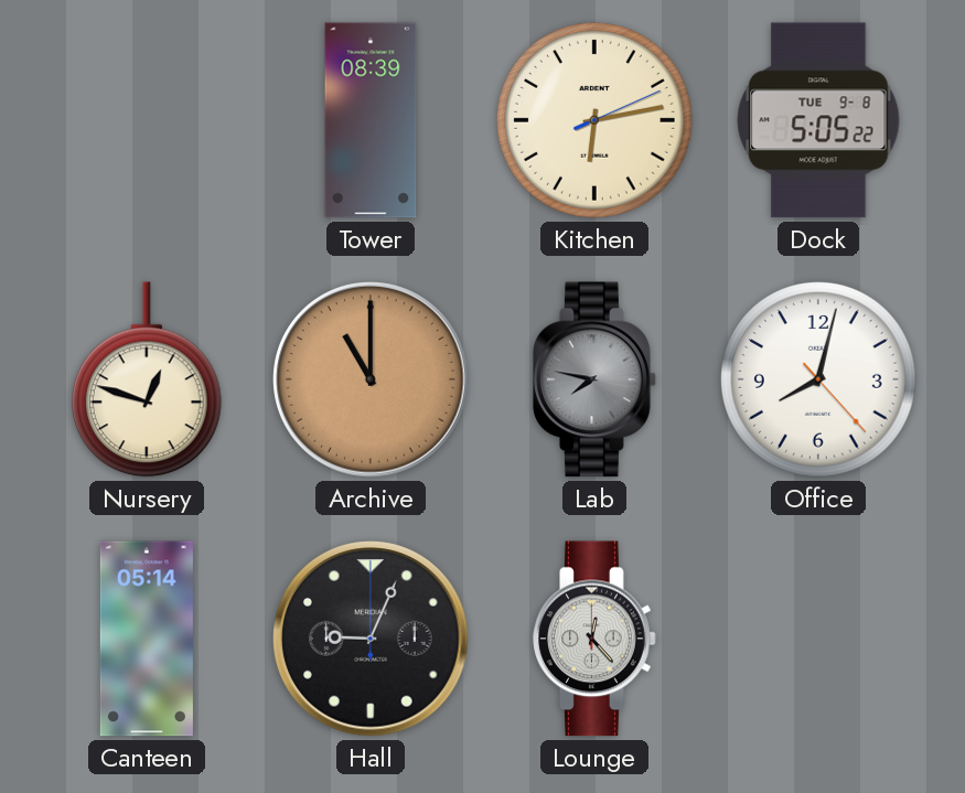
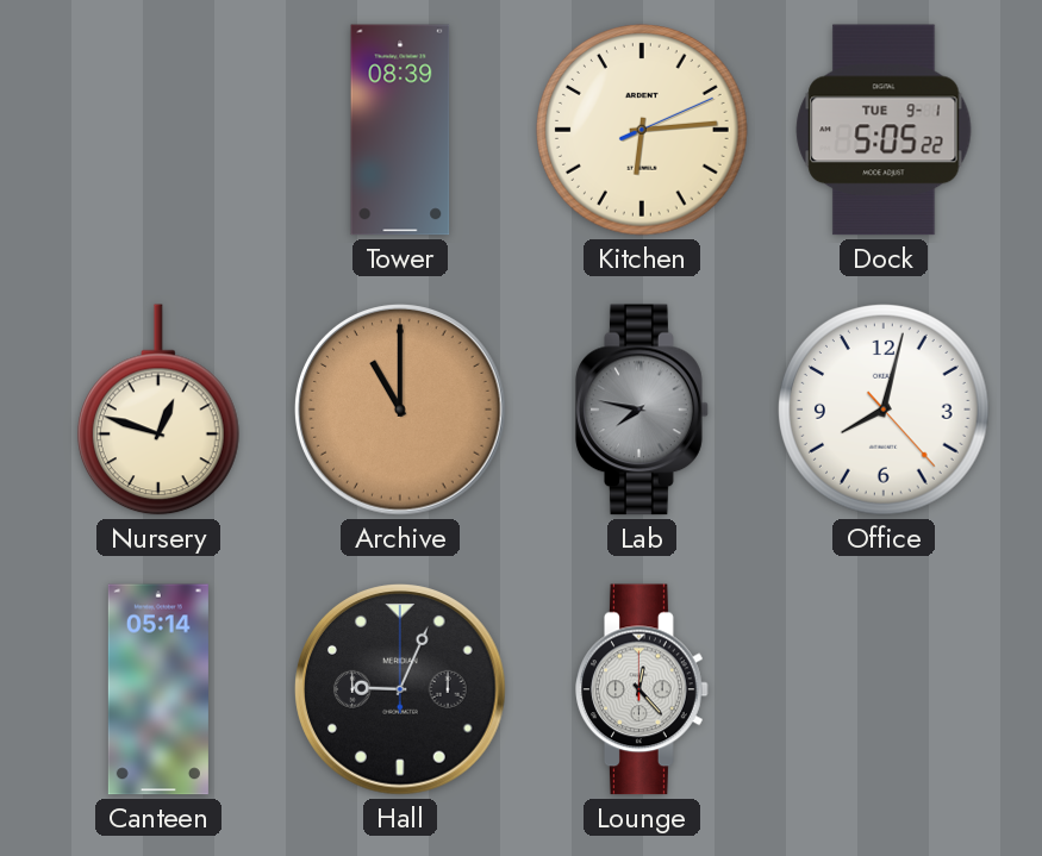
Kitchen: 6:13 -> 6:14 (642, 130)
Dock date: TUE 9-8 -> TUE 9-1 (884, 130)
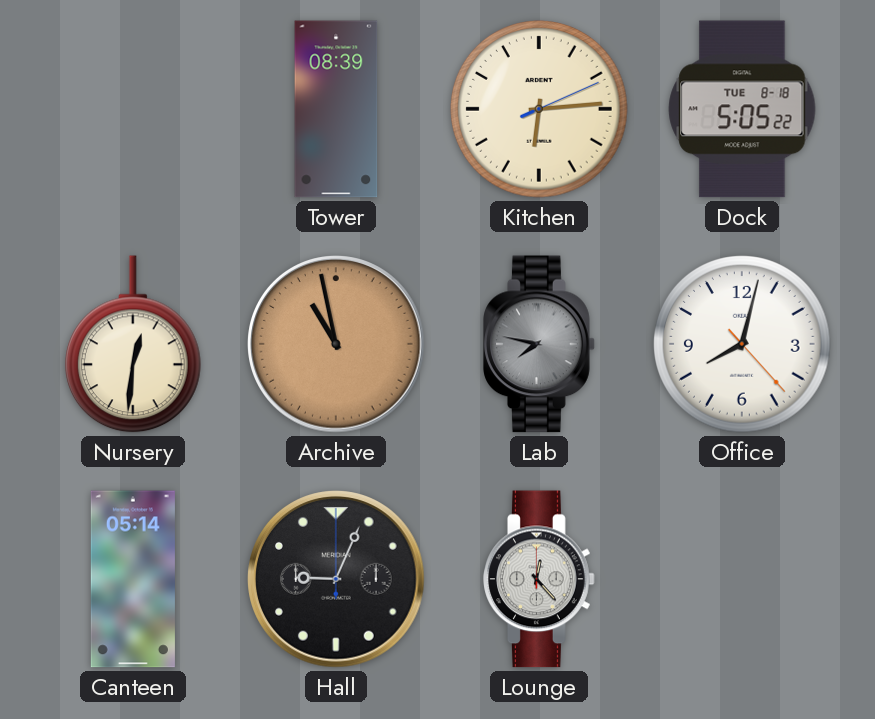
Dock date: TUE 9-1 -> TUE 8-18 (742, 109)
Nursery: 12:48 -> 12:31 (133, 344)
Archive: 11:00 -> 10:58 (336, 344)
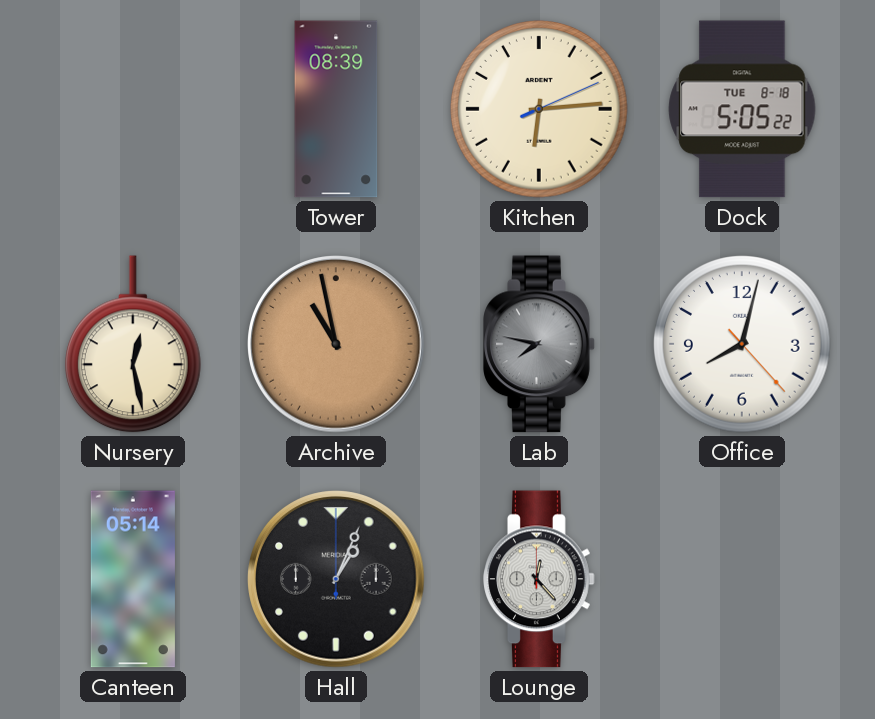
Nursery: 12:31 -> 12:28 (133, 344)
Hall: 9:04 -> 1:04 (336, 579)
